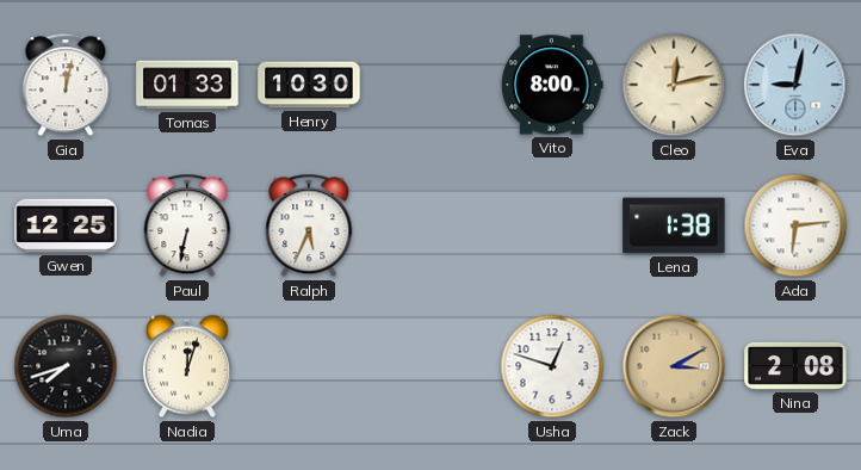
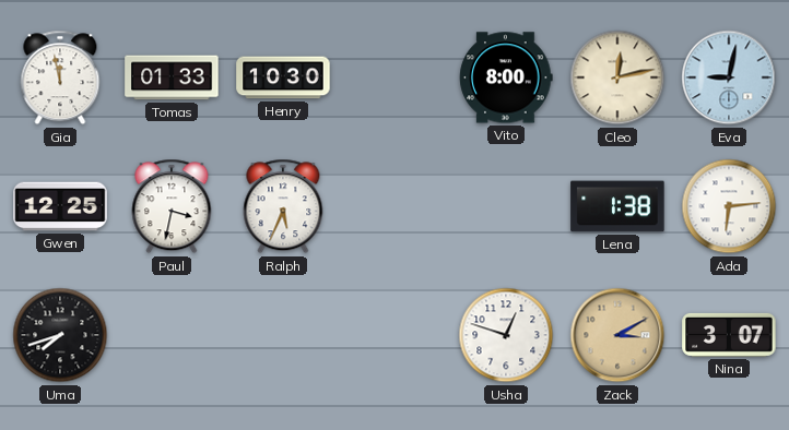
Gia: 12:02 -> 11:58 (60, 77)
Paul: 6:32 -> 3:32 (172, 206)
Nadia: 12:03 -> none (187, 366)
Nina: 2:08 -> 3:07 (729, 335)
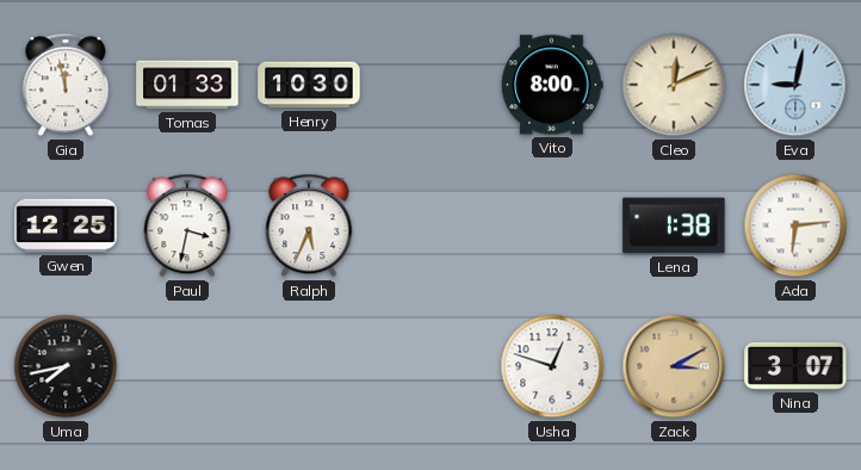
Cleo: 12:13 -> 12:11 (674, 85)
Uma: 7:42 -> 7:43 (66, 366)
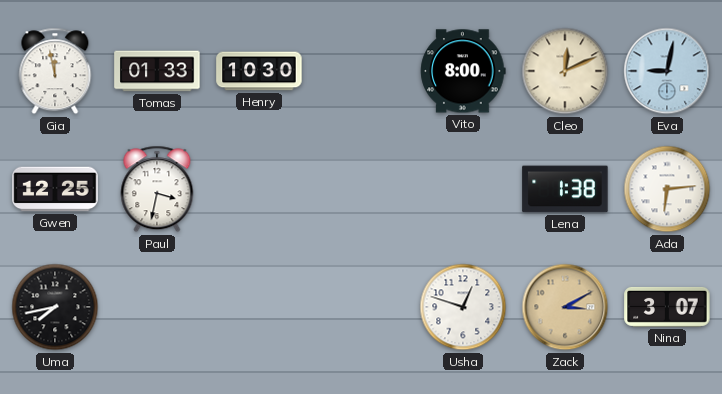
Ralph: 5:34 -> none (309, 225)
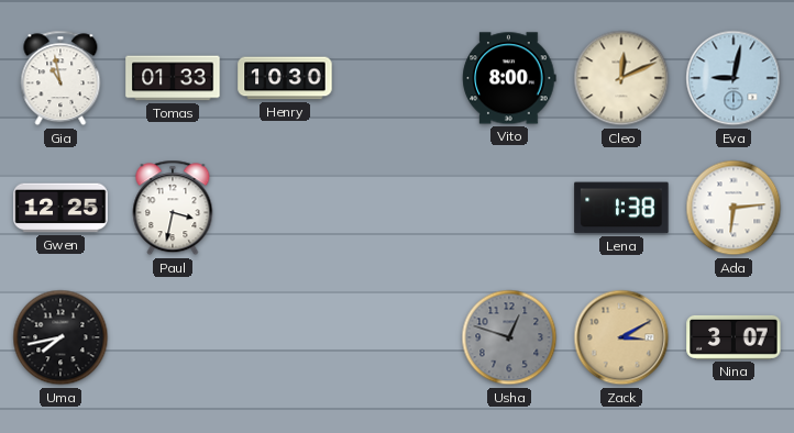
Gia: 11:58 -> 10:58 (60, 78)
Usha dial: white -> grey (509, 337)
